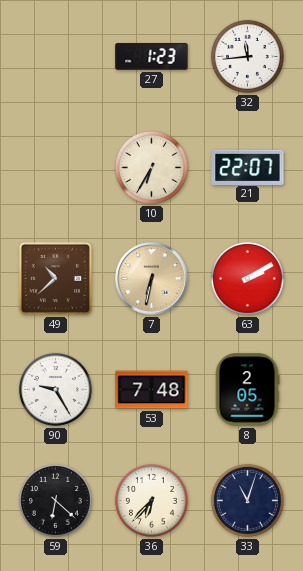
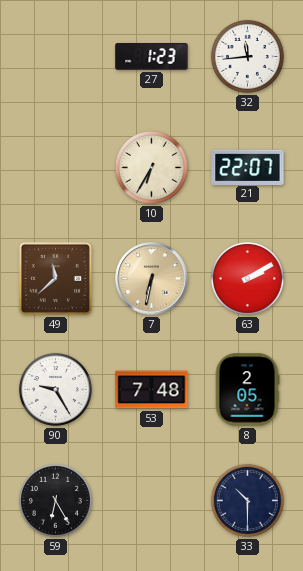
49: 10:38 -> 11:38 (55, 278)
59: 6:22 -> 6:25 (55, 500)
36: 6:37 -> none (151, 500)
33: 11:03 -> 10:30 (247, 500)
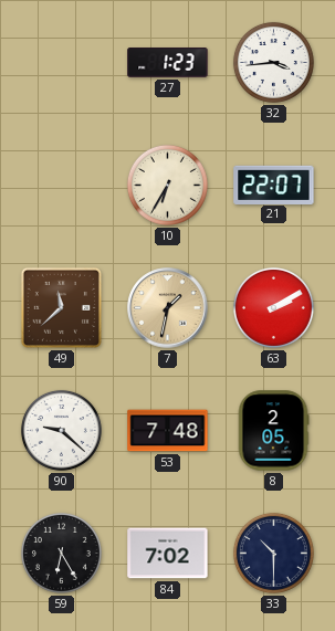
32: 11:44 -> 3:44 (273, 62)
7: 6:32 -> 1:32 (168, 308)
90: 9:25 -> 9:22 (61, 430)
84: none -> 7:02 (168, 554)
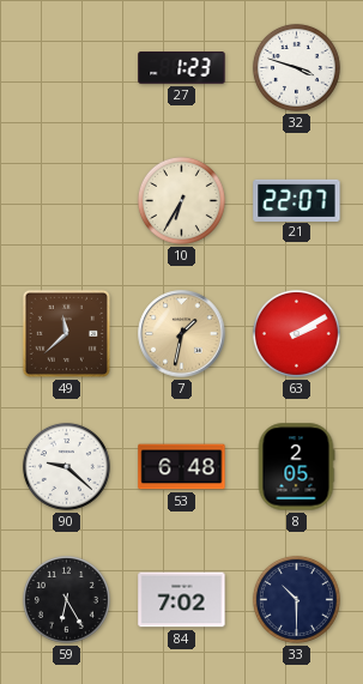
32: 3:44 -> 3:48 (296, 67)
53: 7:48 -> 6:48 (182, 467)
